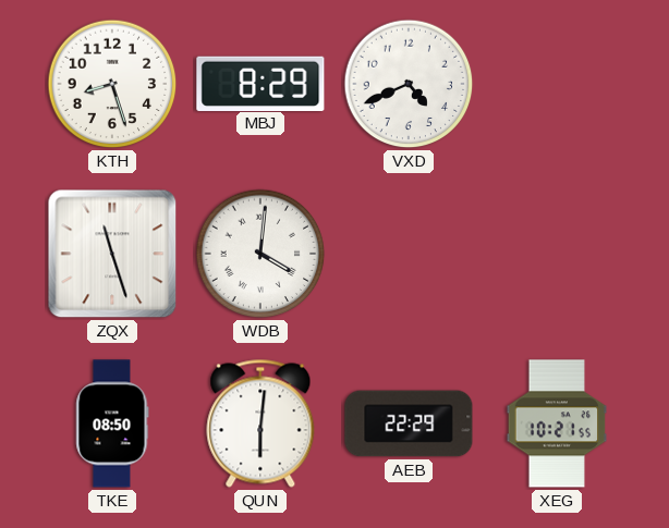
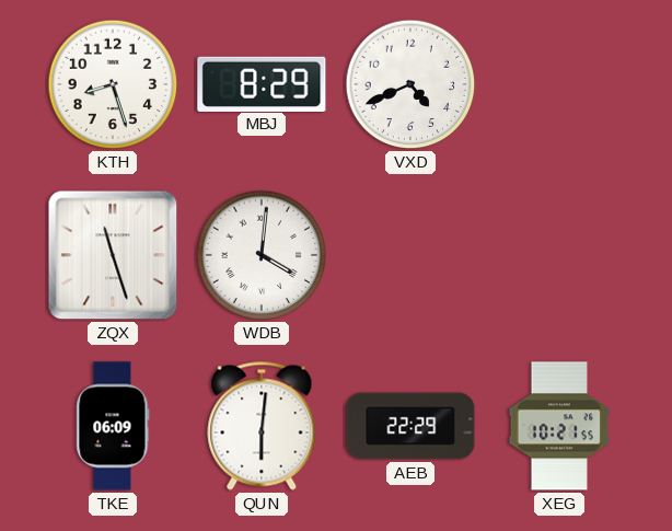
TKE: 08:50 -> 06:09 (113, 426)
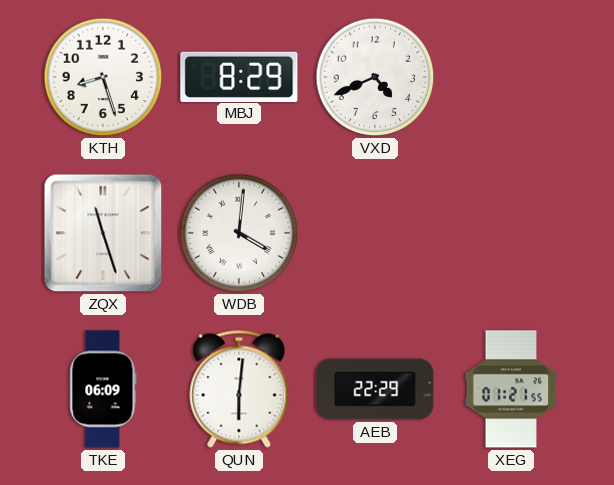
XEG: 10:21 -> 01:21 (511, 389)
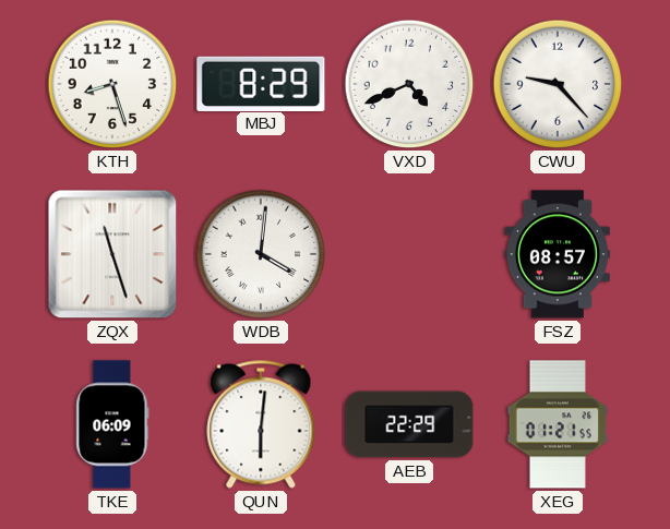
CWU: none -> 9:23 (558, 84)
FSZ: none -> 08:57 (558, 254)
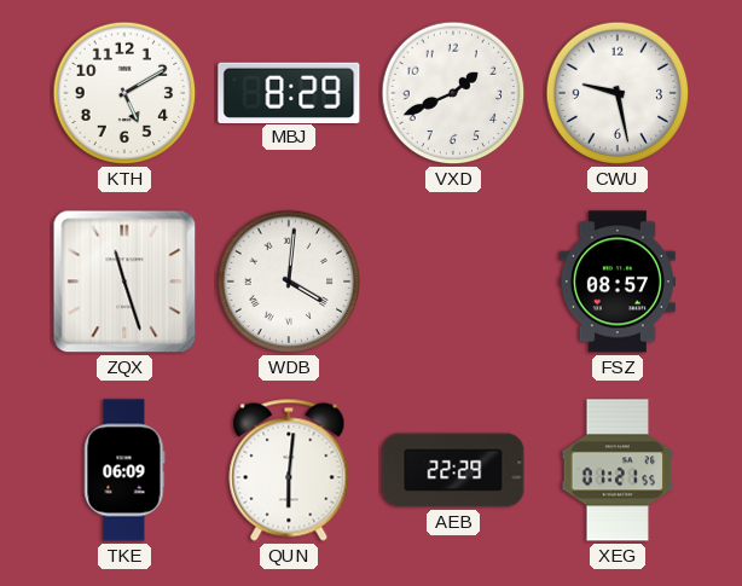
KTH: 8:27 -> 5:10 (124, 93)
VXD: 4:41 -> 1:41 (453, 93)
CWU: 9:23 -> 9:28 (618, 93)
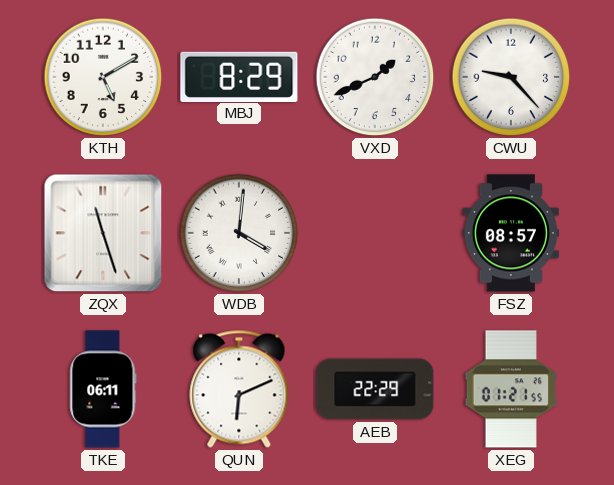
CWU: 9:28 -> 9:23 (511, 77)
TKE: 06:09 -> 06:11 (103, 389)
QUN: 6:01 -> 6:11 (239, 389)
